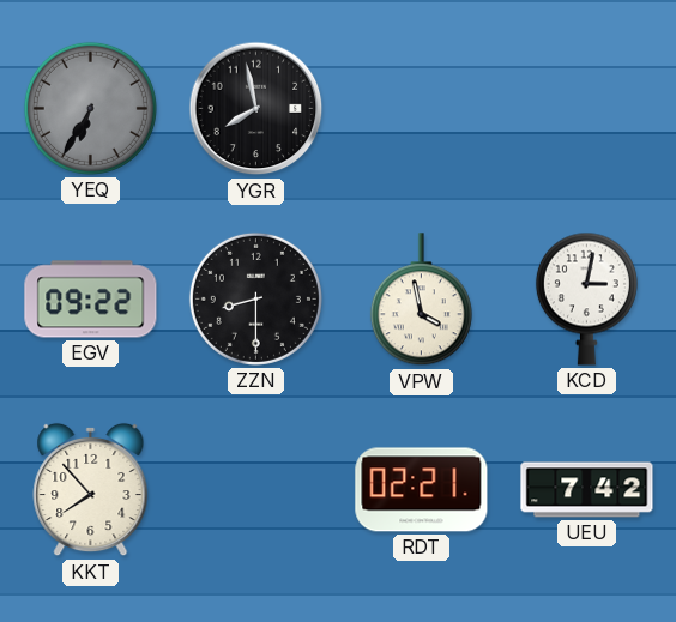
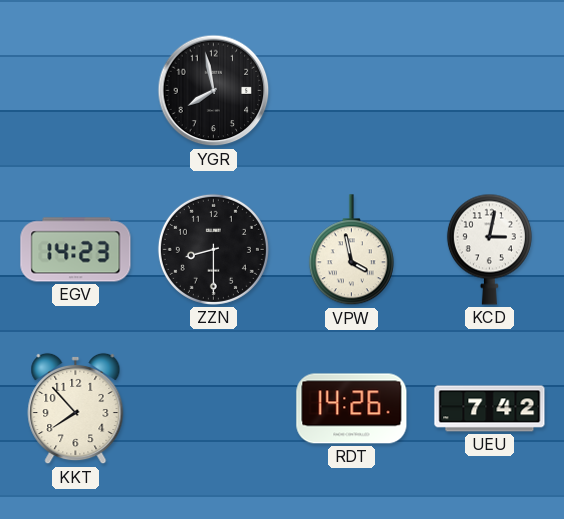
YEQ: 6:35 -> none (90, 108)
EGV: 09:22 -> 14:23 (76, 250)
RDT: 02:21 -> 14:26 (352, 409)
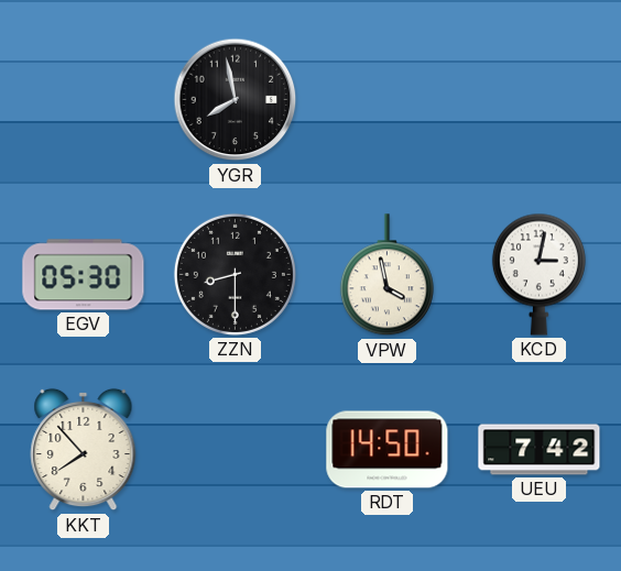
EGV: 14:23 -> 05:30 (84, 275)
RDT: 14:26 -> 14:50 (388, 450)
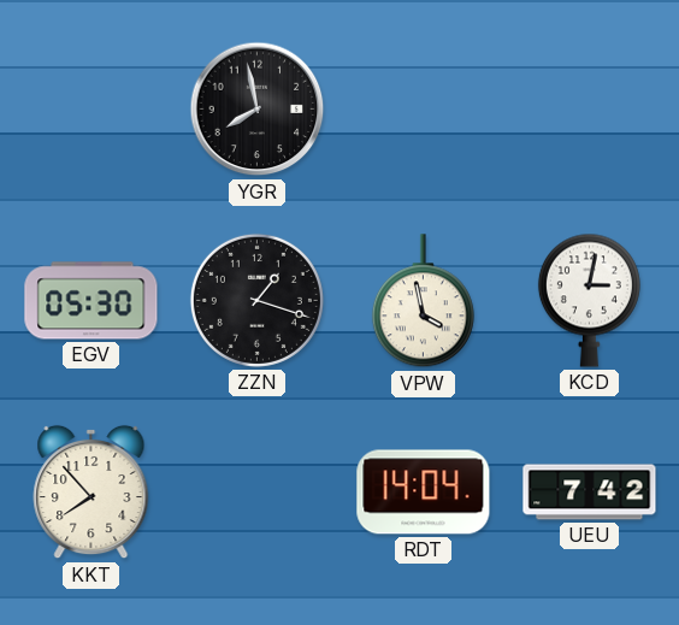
ZZN: 8:30 -> 1:18 (256, 300)
RDT: 14:50 -> 14:04 (424, 493)
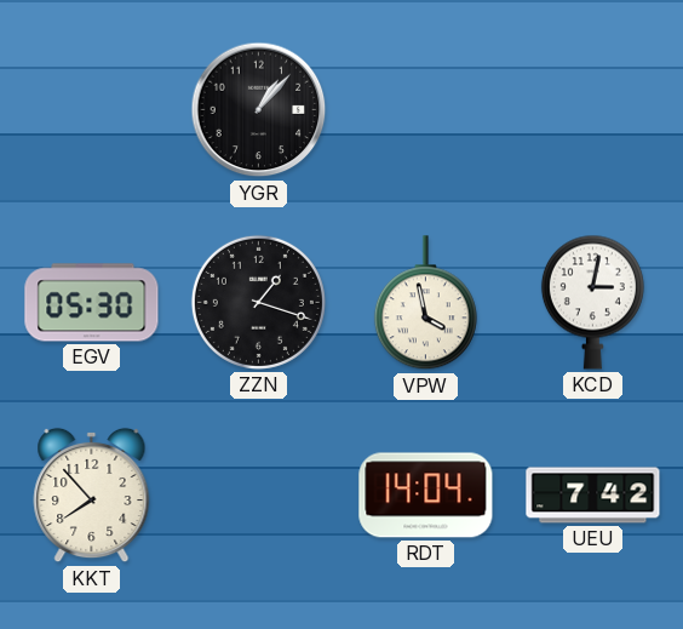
YGR: 7:58 -> 1:07 (259, 110)
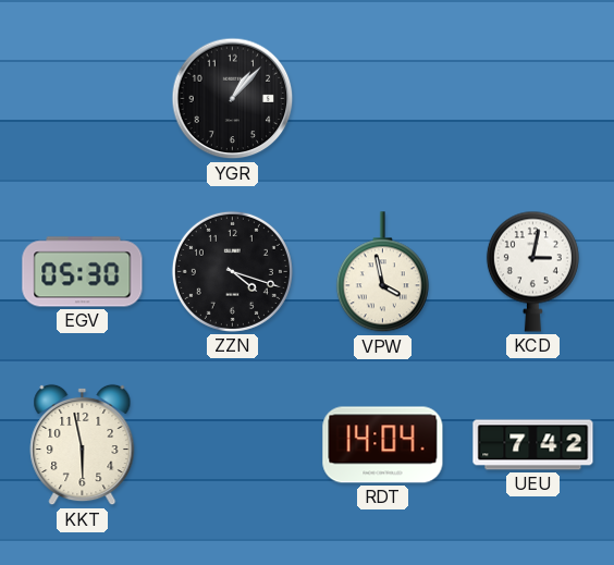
ZZN: 1:18 -> 4:18 (232, 271)
KKT: 7:53 -> 5:58 (83, 445)
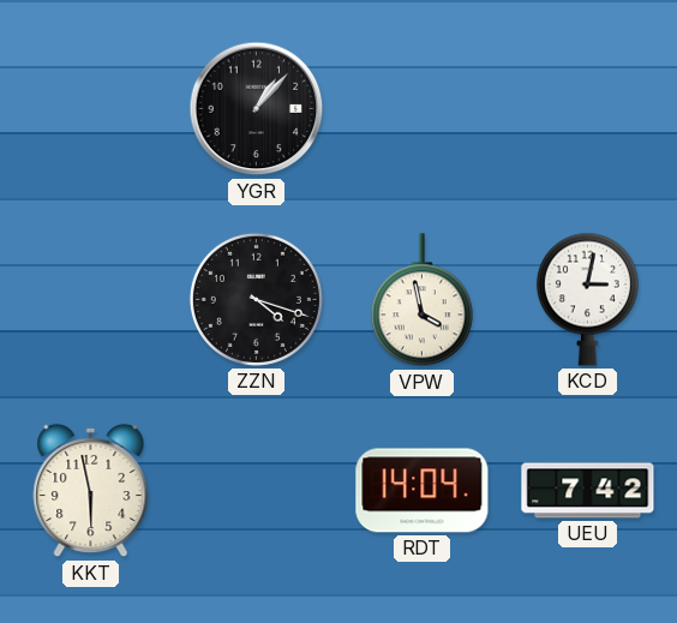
EGV: 05:30 -> none (83, 272)
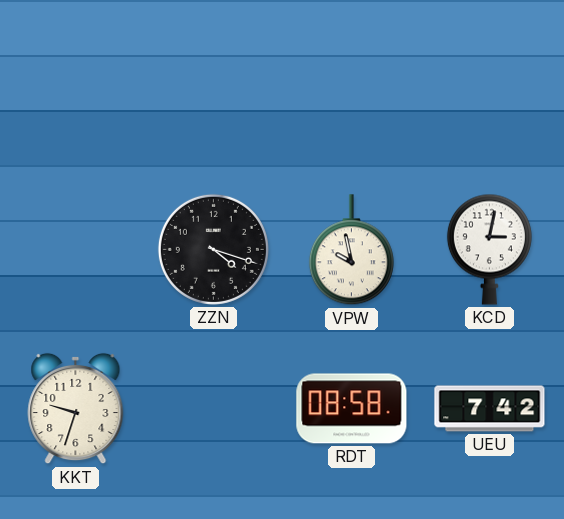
YGR: 1:07 -> none (257, 109)
VPW: 3:58 -> 9:58 (351, 250)
KKT: 5:58 -> 9:33 (76, 409)
RDT: 14:04 -> 08:58 (352, 409)
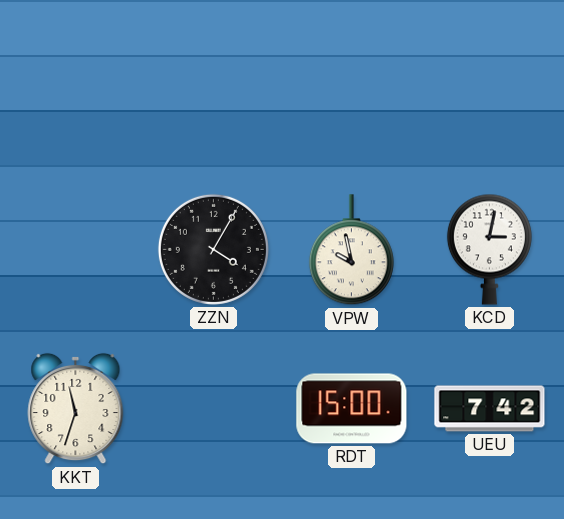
ZZN: 4:18 -> 4:05 (213, 249)
KKT: 9:33 -> 11:33 (76, 409)
RDT: 08:58 -> 15:00 (352, 409)
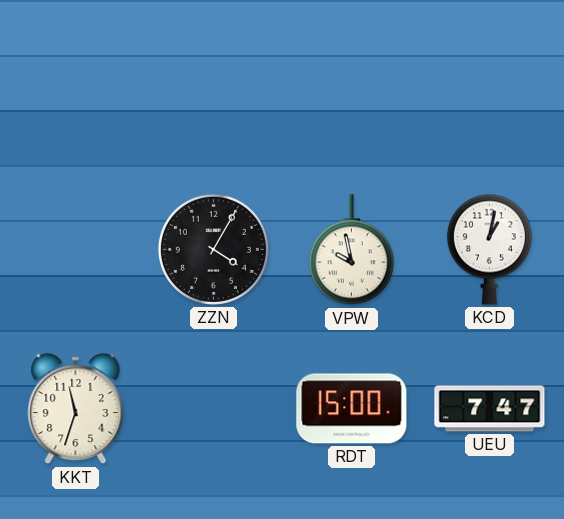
KCD: 3:02 -> 1:02 (489, 249)
UEU: 7:42 -> 7:47 (490, 409)
